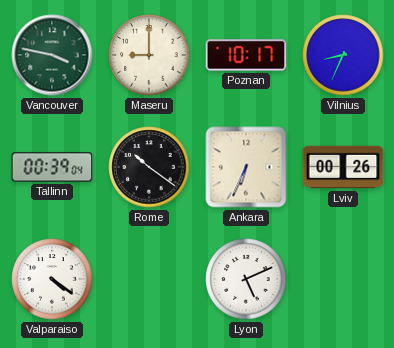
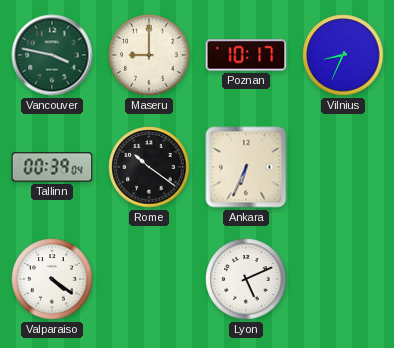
Lviv: 00:26 -> none (343, 167)
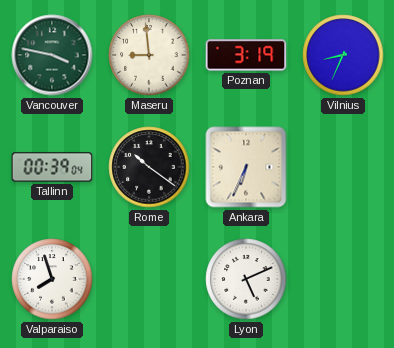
Maseru: 9:00 -> 8:59 (149, 55)
Poznan: 10:17 -> 3:19 (246, 55)
Valparaiso: 4:21 -> 7:57 (52, 279)
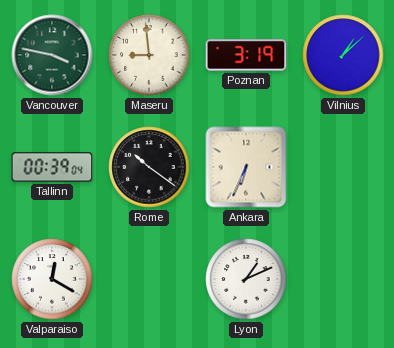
Vilnius: 8:34 -> 1:08 (343, 55)
Valparaiso: 7:57 -> 12:20 (52, 279)
Lyon: 5:11 -> 1:11 (246, 279)
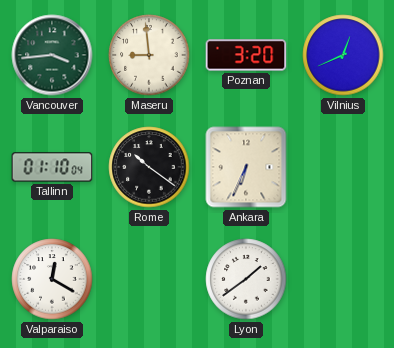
Vancouver: 3:47 -> 3:44 (52, 55)
Poznan: 3:19 -> 3:20 (246, 55)
Vilnius: 1:08 -> 12:41 (343, 55)
Tallinn: 00:39 -> 01:10 (52, 167)
Lyon: 1:11 -> 1:39 (246, 279)
